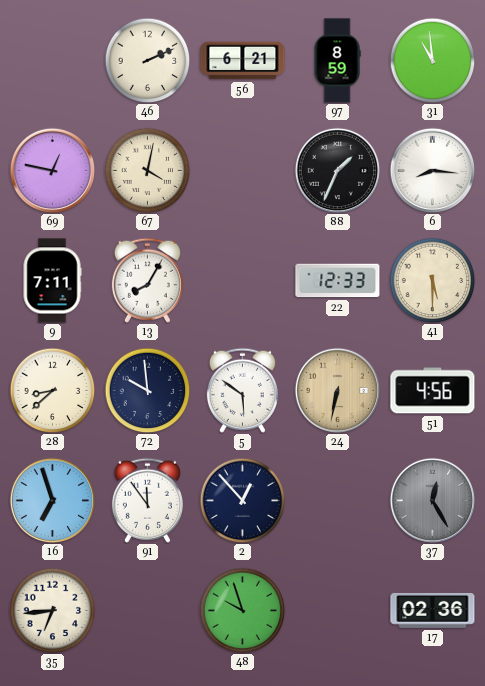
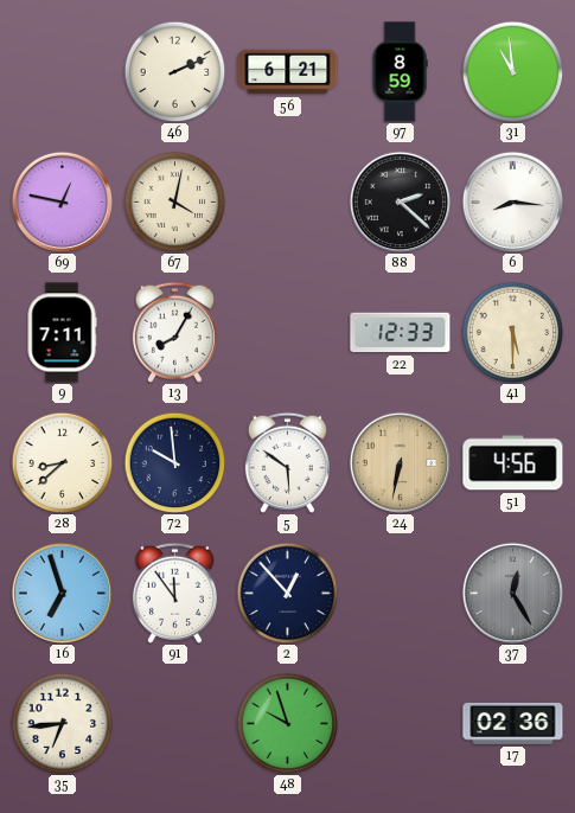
88: 1:34 -> 2:22 (400, 201)
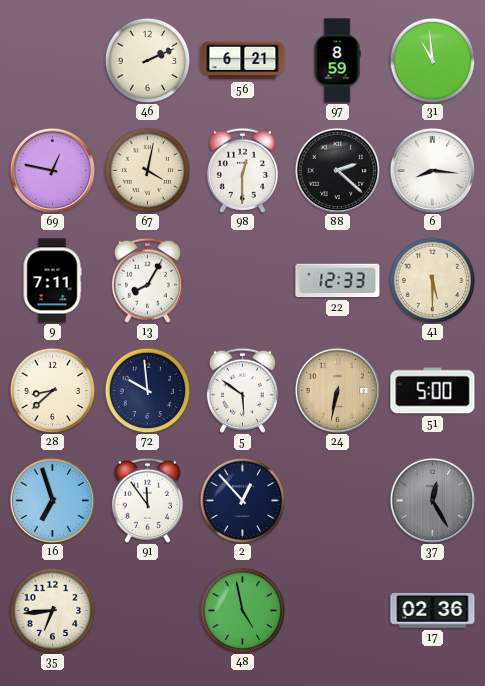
98: none -> 12:30 (242, 170)
51: 4:56 -> 5:00 (433, 391)
48: 9:57 -> 4:58 (242, 610)
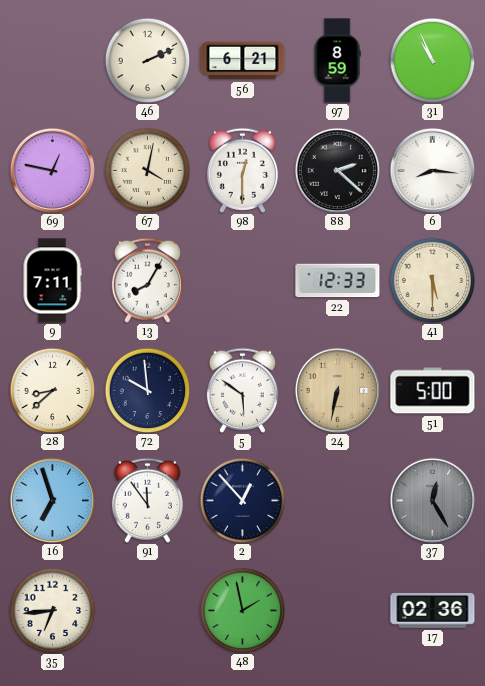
31: 10:59 -> 10:56 (432, 60)
48: 4:58 -> 1:58 (242, 610)
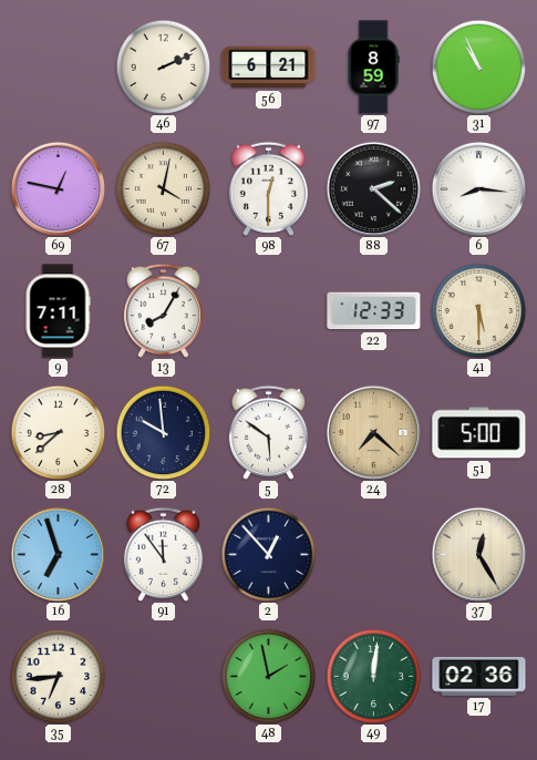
24: 6:32 -> 7:22 (373, 432)
37 dial: grey -> cream (478, 554)
49: none -> 12:01 (373, 676)
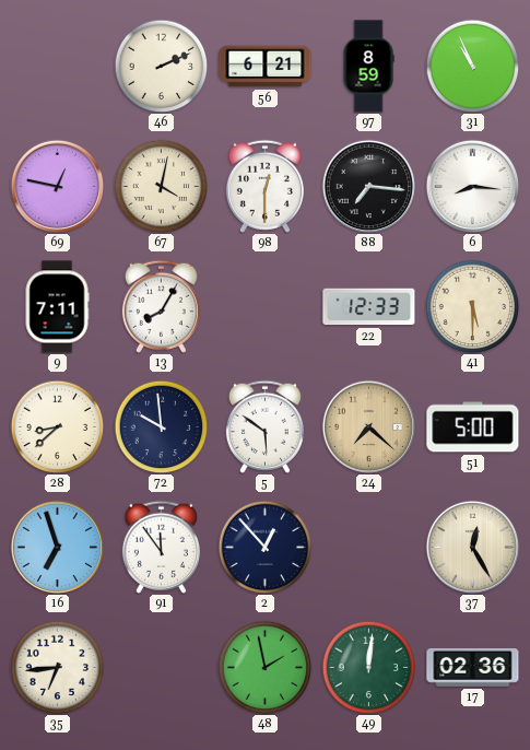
88: 2:22 -> 7:16 (368, 186)
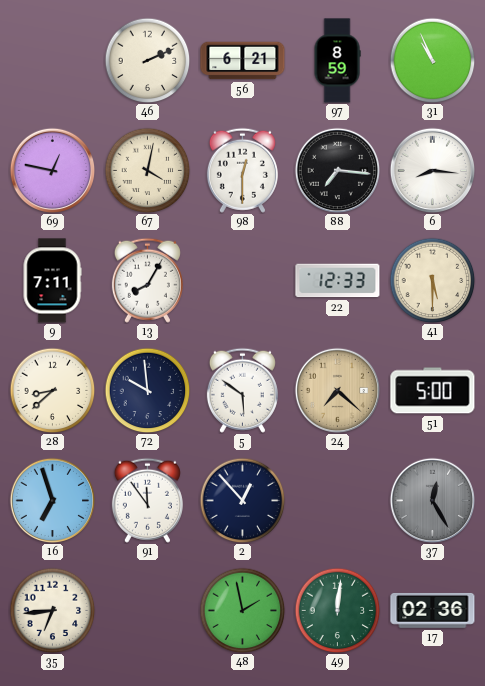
37 dial: cream -> grey (432, 500)
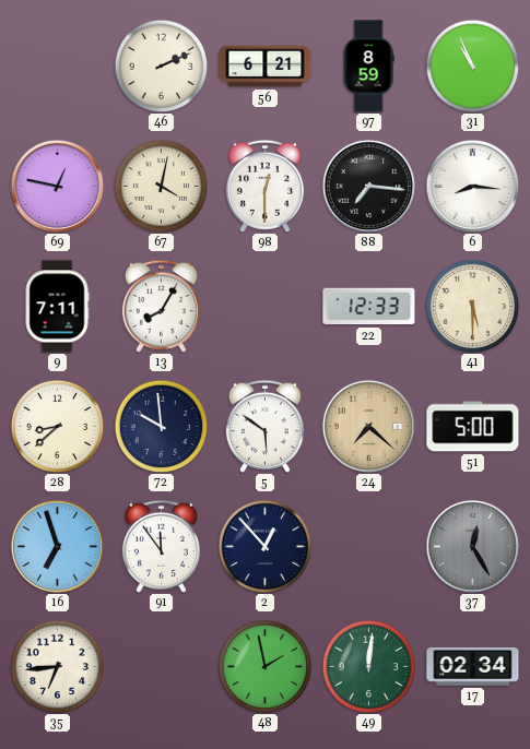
17: 02:36 -> 02:34 (473, 666)
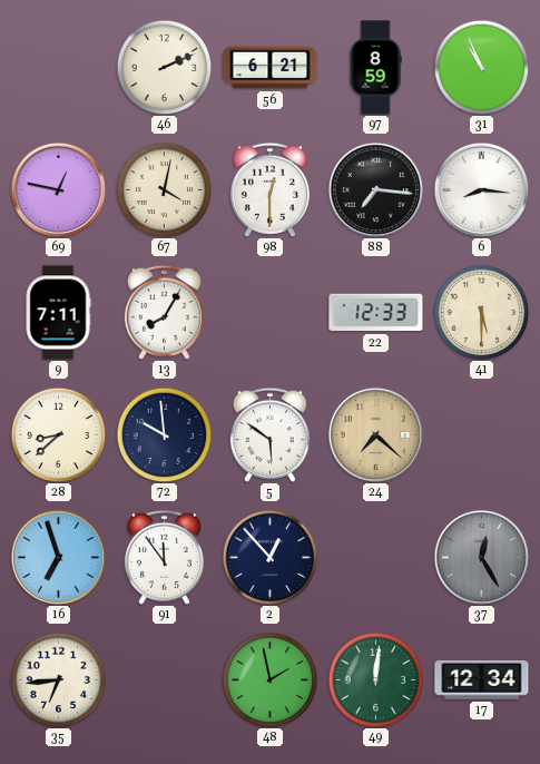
51: 5:00 -> none (473, 427)
17: 02:34 -> 12:34 (482, 679)
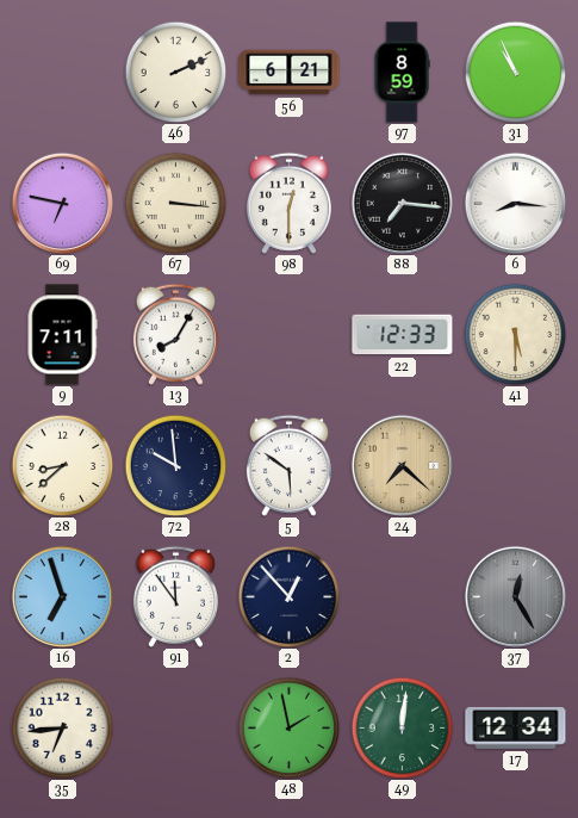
69: 12:47 -> 6:47 (62, 203)
67: 4:02 -> 3:16 (175, 203)
